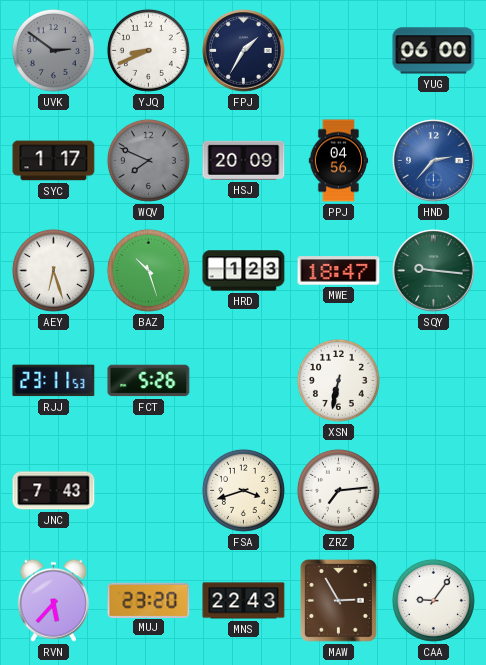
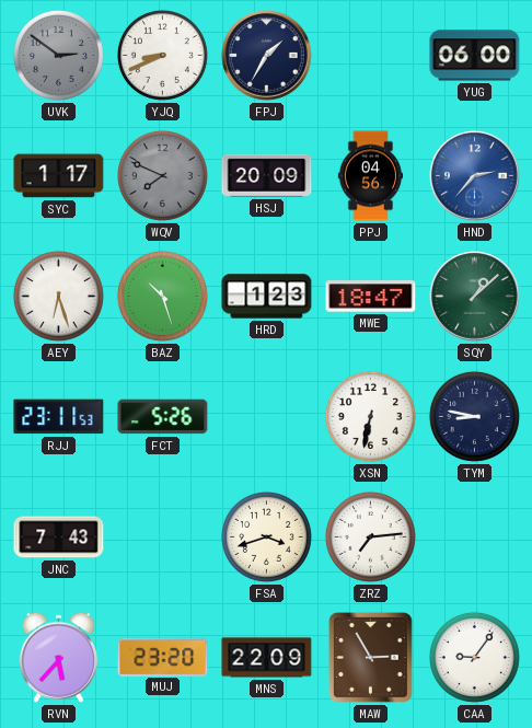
SQY: 9:16 -> 1:08 (475, 297)
TYM: none -> 8:47 (474, 416)
MNS: 22:43 -> 22:09 (267, 658)
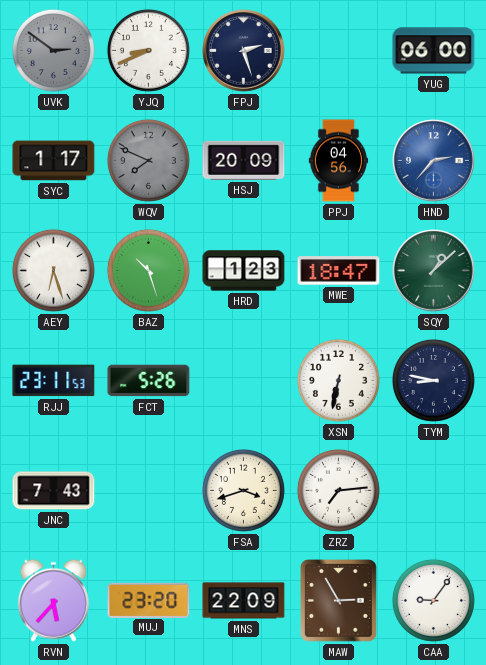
FPJ: 1:35 -> 2:27 (244, 51)
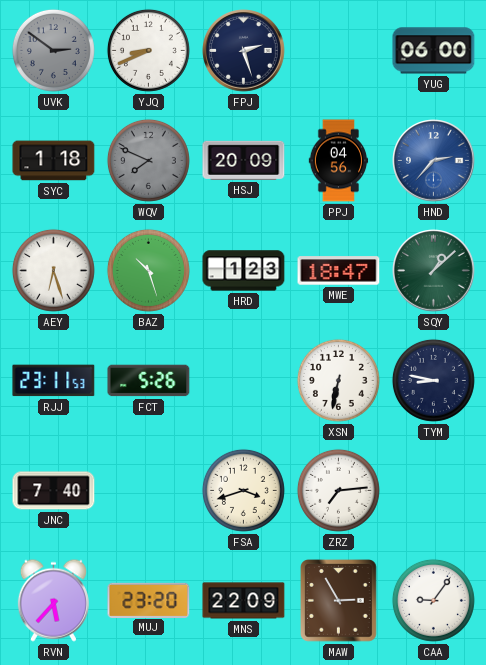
SYC: 1:17 -> 1:18 (54, 161)
JNC: 7:43 -> 7:40 (54, 491)
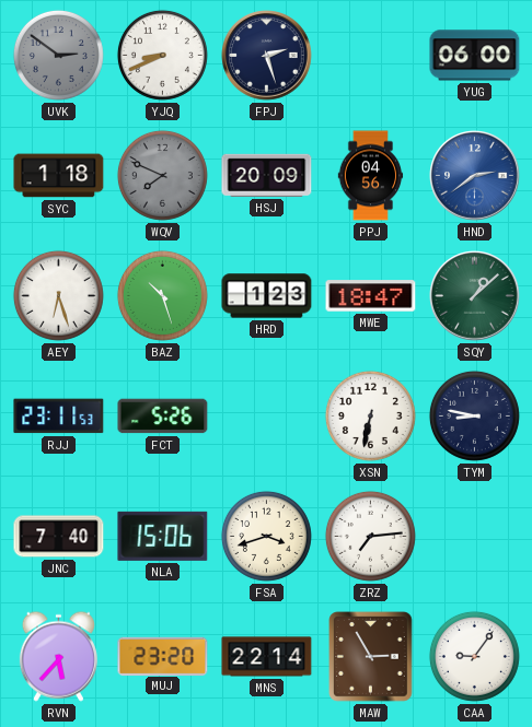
HND: 2:37 -> 2:39 (475, 176)
NLA: none -> 15:06 (163, 536)
MNS: 22:09 -> 22:14 (267, 657)
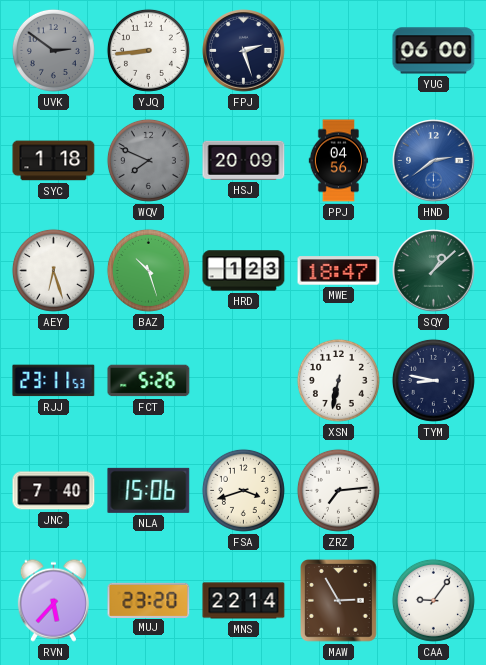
YJQ: 8:41 -> 8:44 (148, 50)
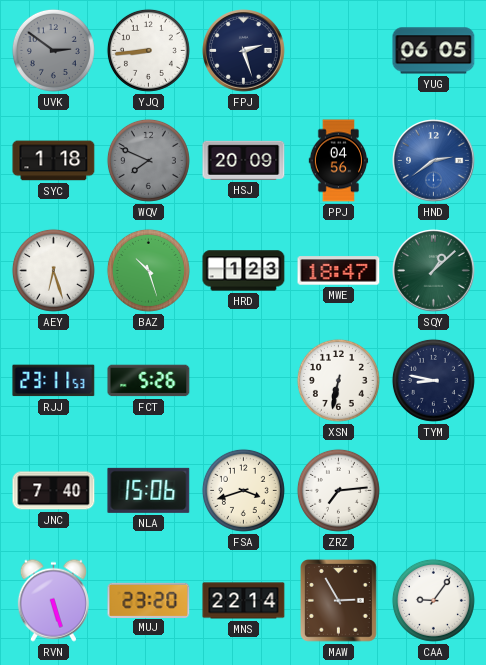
YUG: 06:00 -> 06:05 (434, 51)
RVN: 5:37 -> 5:27 (53, 600)
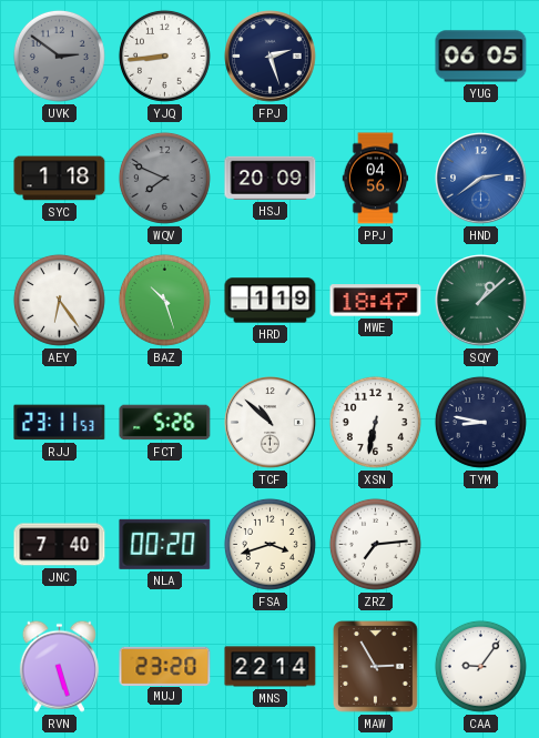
AEY: 6:27 -> 6:24 (59, 300)
HRD: 1:23 -> 1:19 (271, 301)
TCF: none -> 10:52 (271, 423)
NLA: 15:06 -> 00:20 (165, 544)
